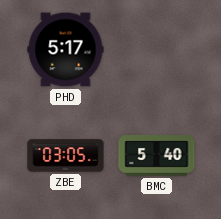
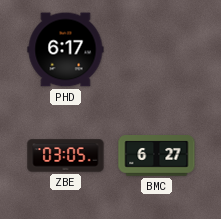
PHD: 5:17 -> 6:17 (66, 50)
BMC: 5:40 -> 6:27 (157, 156)
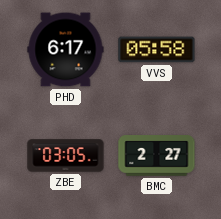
VVS: none -> 05:58 (157, 50)
BMC: 6:27 -> 2:27 (157, 156)
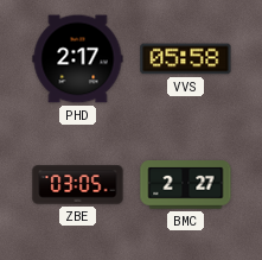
PHD: 6:17 -> 2:17 (78, 59)
